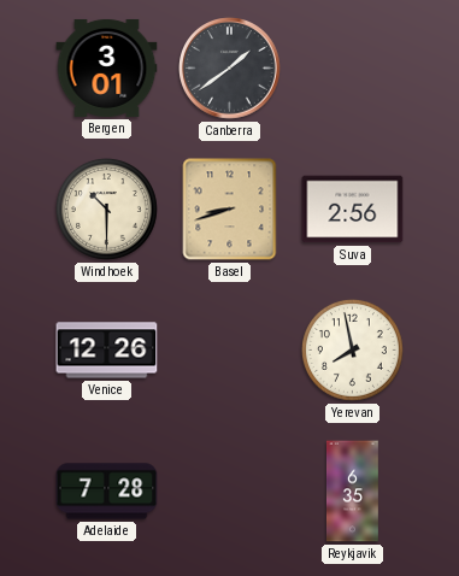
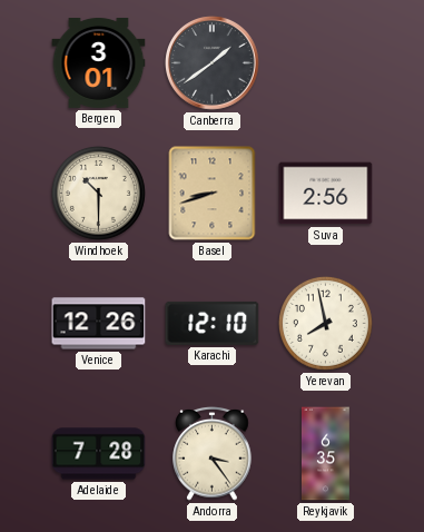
Karachi: none -> 12:10 (213, 323)
Andorra: none -> 3:24 (213, 453)
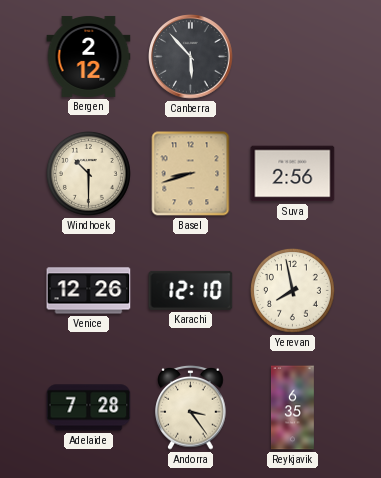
Bergen: 3:01 -> 2:12 (89, 56)
Canberra: 1:39 -> 5:53 (191, 57)
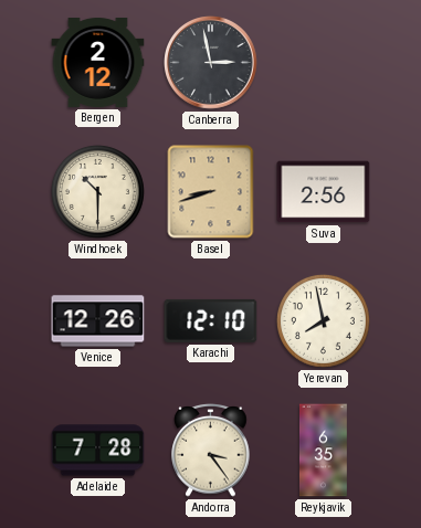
Canberra: 5:53 -> 2:58 (211, 63)
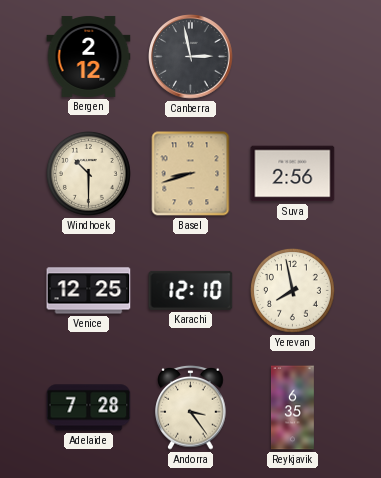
Venice: 12:26 -> 12:25 (89, 291)
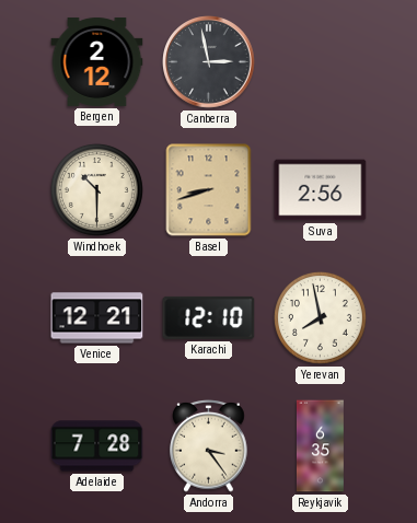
Venice: 12:25 -> 12:21 (97, 318)
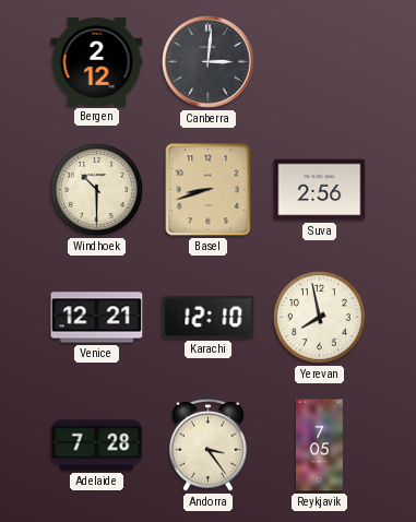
Canberra: 2:58 -> 3:01 (209, 62)
Reykjavik: 6:35 -> 7:05 (319, 446)
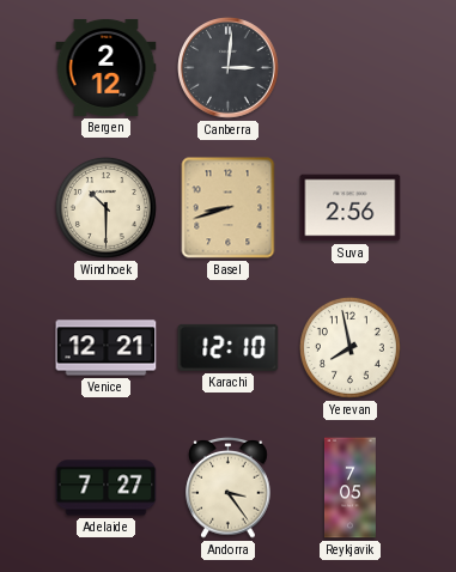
Adelaide: 7:28 -> 7:27 (107, 488)
